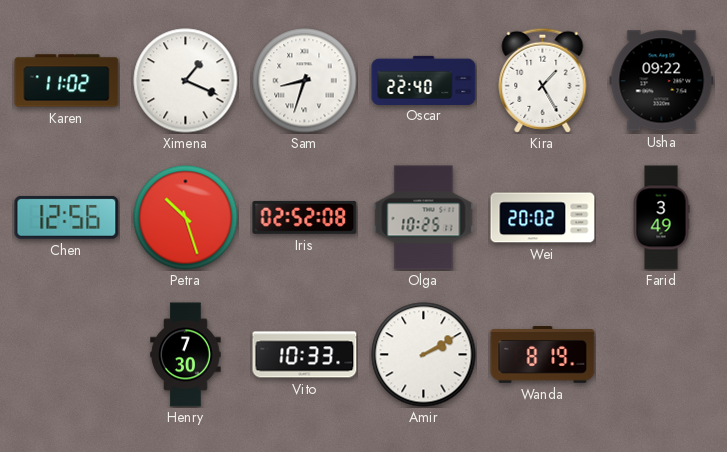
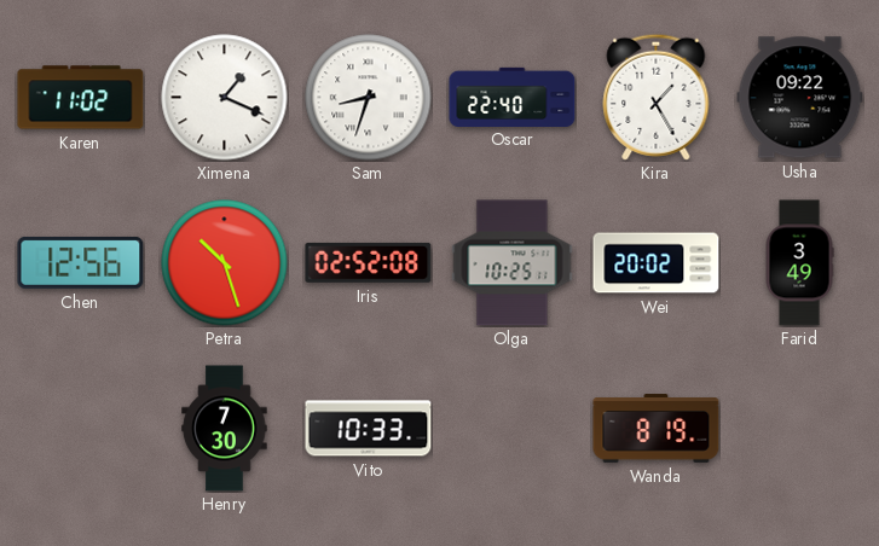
Amir: 2:10 -> none (424, 355)
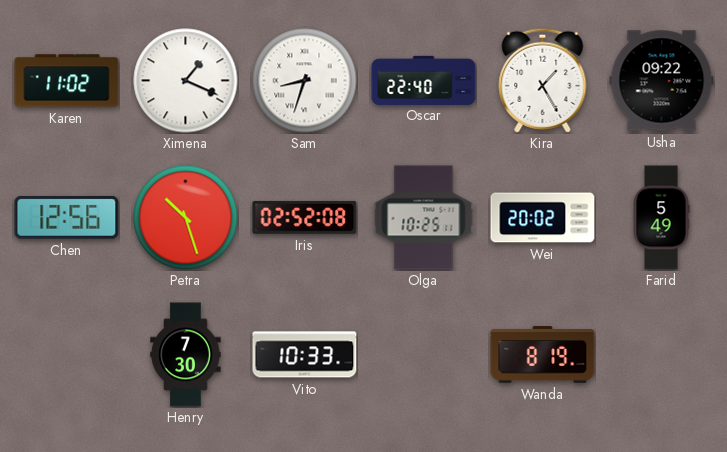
Farid: 3:49 -> 5:49 (661, 218)
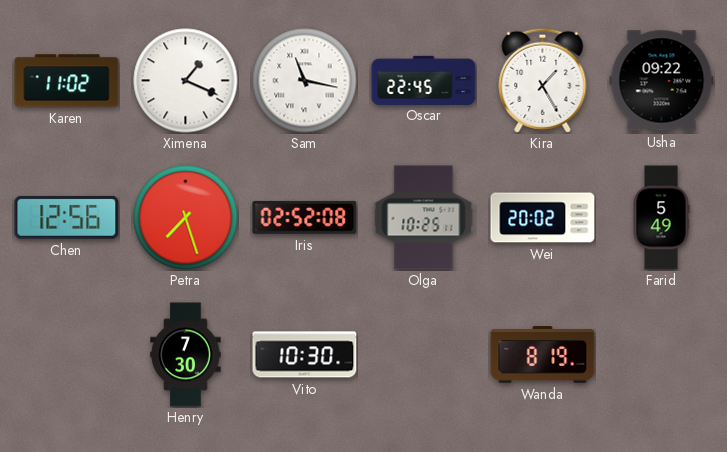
Sam: 8:33 -> 11:17 (305, 81)
Oscar: 22:40 -> 22:45 (424, 80)
Petra: 10:27 -> 7:27 (186, 218)
Vito: 10:33 -> 10:30 (305, 355)
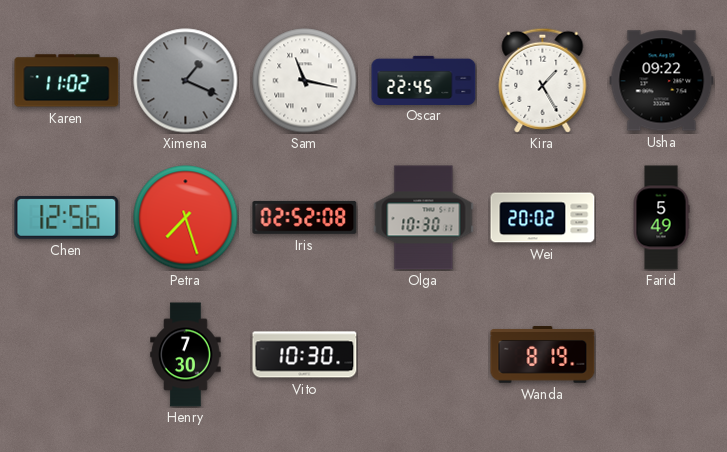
Ximena dial: white -> grey (186, 81)
Olga: 10:25 -> 10:30 (424, 218)
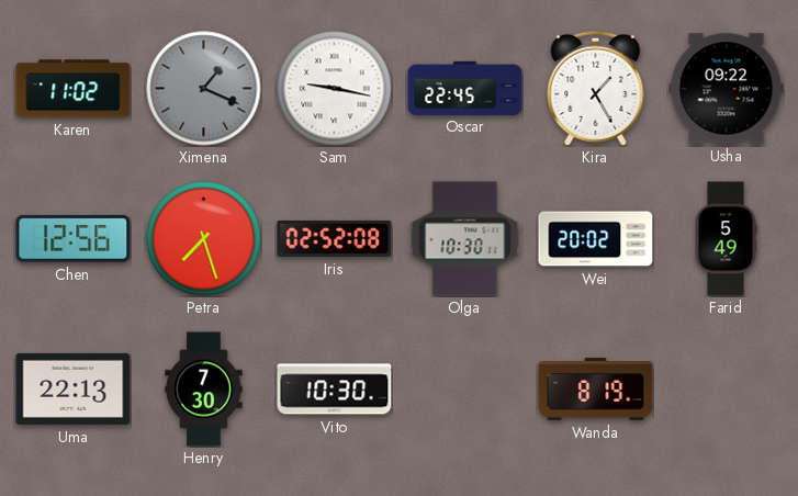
Sam: 11:17 -> 9:17 (335, 89)
Uma: none -> 22:13 (74, 388)
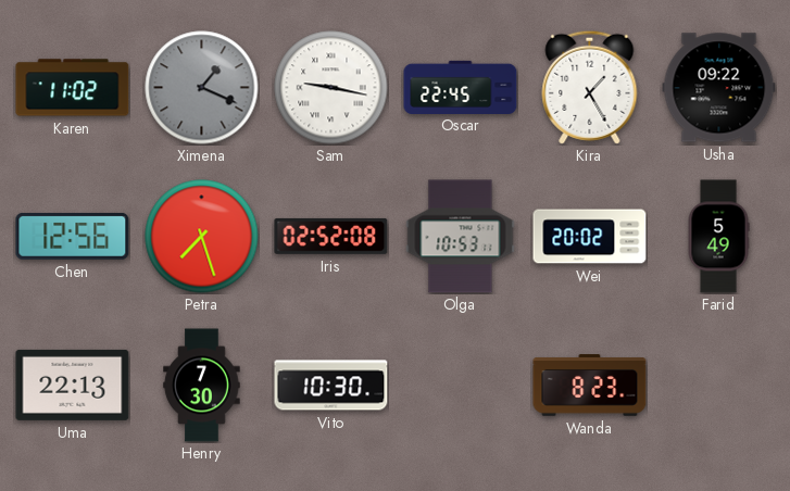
Olga: 10:30 -> 10:53 (461, 237)
Wanda: 8:19 -> 8:23 (590, 386)
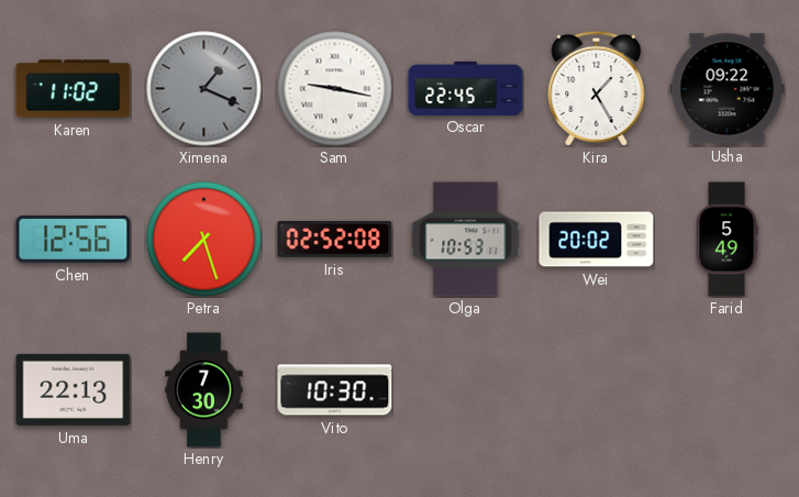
Wanda: 8:23 -> none (590, 386)
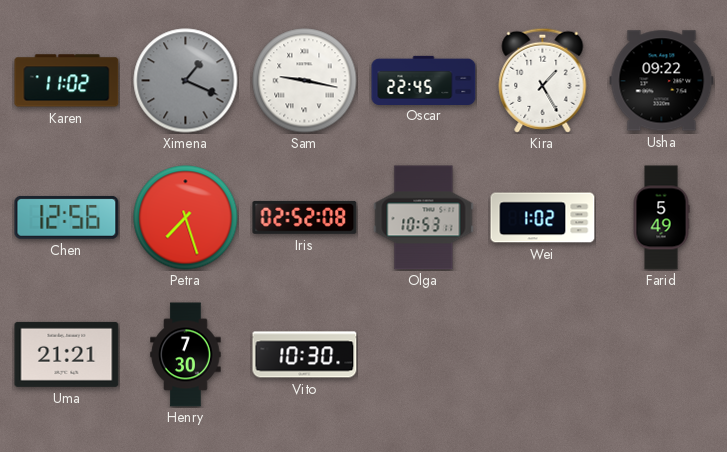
Wei: 20:02 -> 1:02 (543, 218)
Uma: 22:13 -> 21:21 (67, 354)
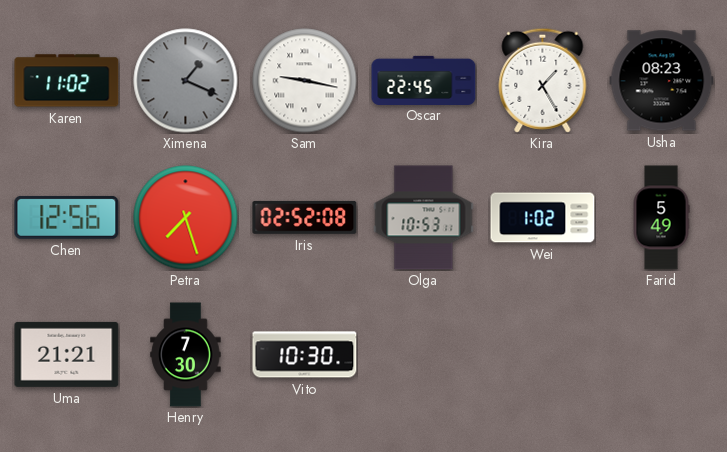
Usha: 09:22 -> 08:23 (662, 81)
